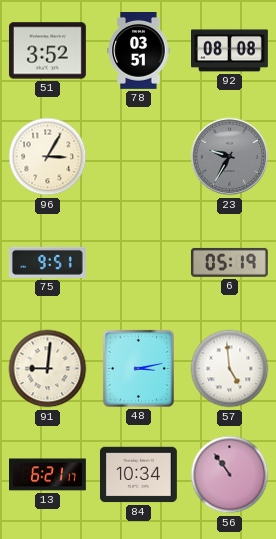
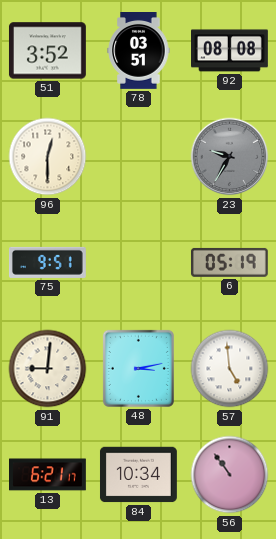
96: 3:05 -> 12:30 (48, 157)
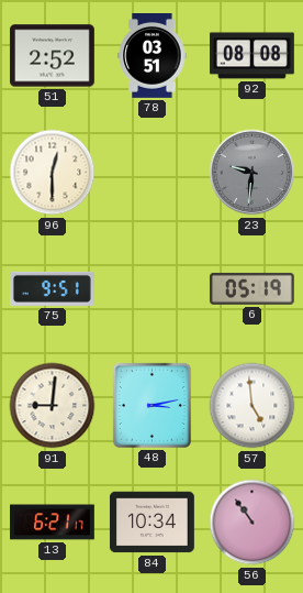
51: 3:52 -> 2:52 (52, 56)
23: 9:35 -> 9:31 (252, 173)
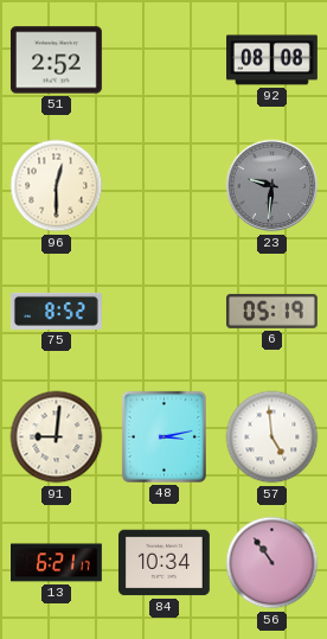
78: 03:51 -> none (153, 56)
75: 9:51 -> 8:52 (57, 311)
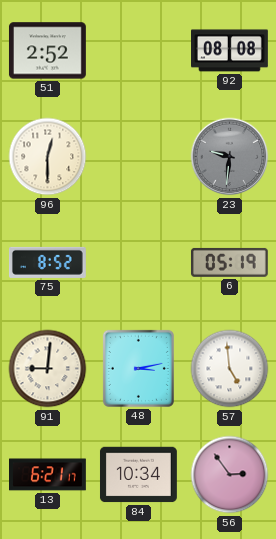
56: 10:54 -> 2:54 (230, 475)
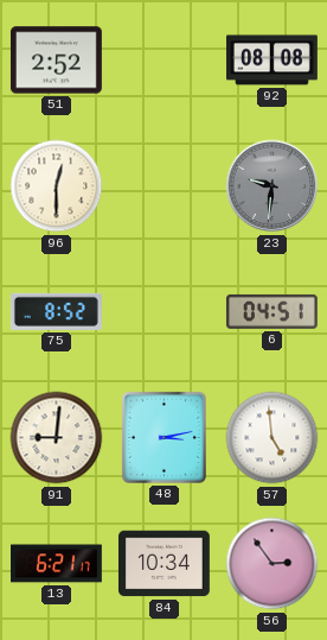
6: 05:19 -> 04:51 (271, 311)
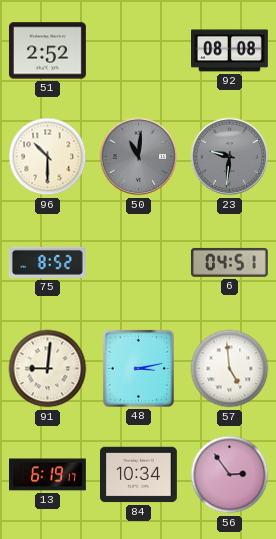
96: 12:30 -> 10:30 (48, 157)
50: none -> 11:01 (139, 157)
13: 6:21 -> 6:19 (48, 475)
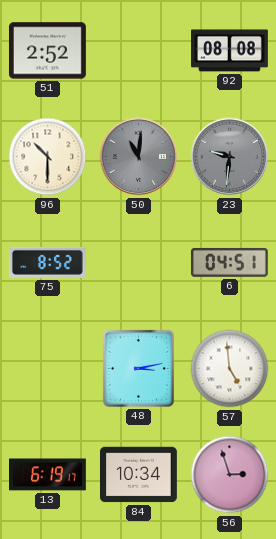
91: 9:01 -> none (48, 369)
56: 2:54 -> 2:57 (230, 475)
